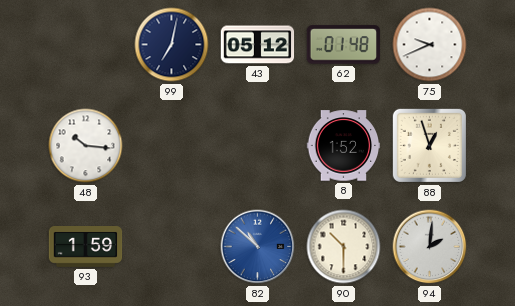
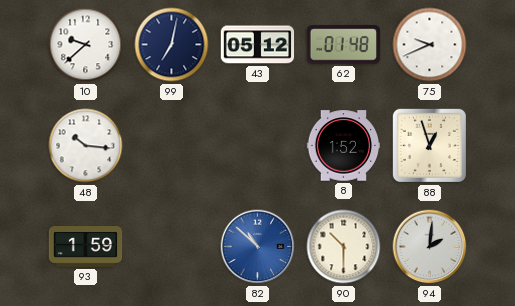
10: none -> 9:38 (86, 45)
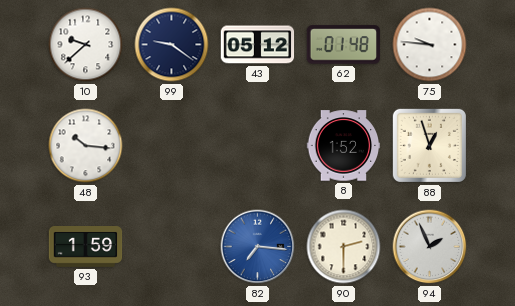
99: 7:02 -> 9:21 (172, 45)
75: 9:41 -> 9:46 (430, 45)
82: 10:52 -> 7:16 (258, 247)
90: 10:30 -> 2:30 (344, 247)
94: 2:01 -> 1:56 (430, 247)
